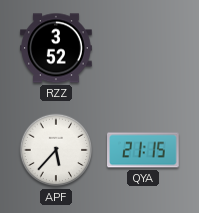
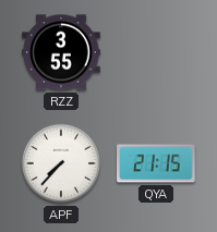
RZZ: 3:52 -> 3:55 (61, 52)
APF: 5:37 -> 7:37 (61, 163)
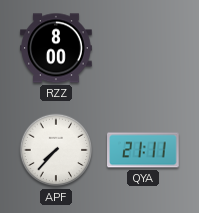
RZZ: 3:55 -> 8:00 (56, 48)
QYA: 21:15 -> 21:11 (143, 150)
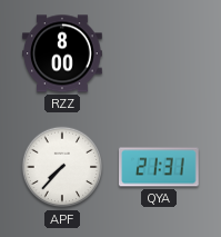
QYA: 21:11 -> 21:31 (159, 167)
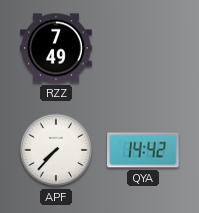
RZZ: 8:00 -> 7:49 (56, 48)
QYA: 21:31 -> 14:42 (143, 150)
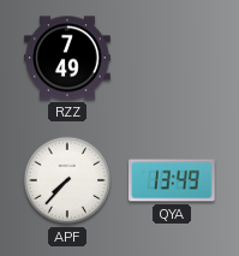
QYA: 14:42 -> 13:49 (172, 180)
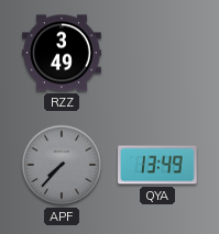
RZZ: 7:49 -> 3:49 (62, 53)
APF dial: white -> grey (62, 165)
